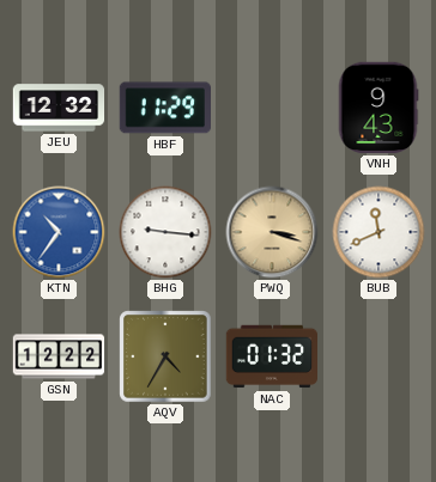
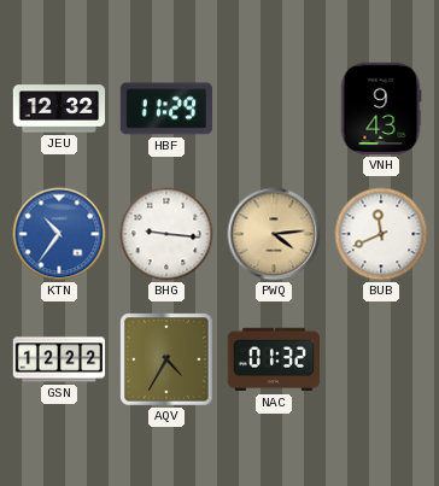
PWQ: 3:18 -> 4:14 (274, 234)
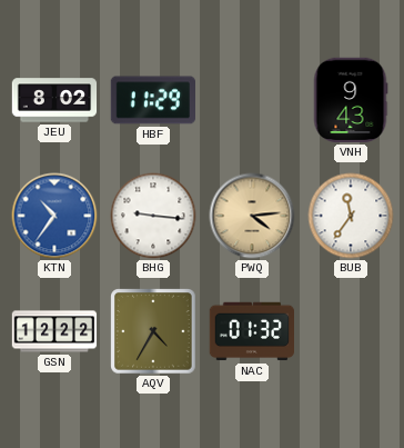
JEU: 12:32 -> 8:02 (54, 100)
BUB: 11:41 -> 11:36 (351, 216)
